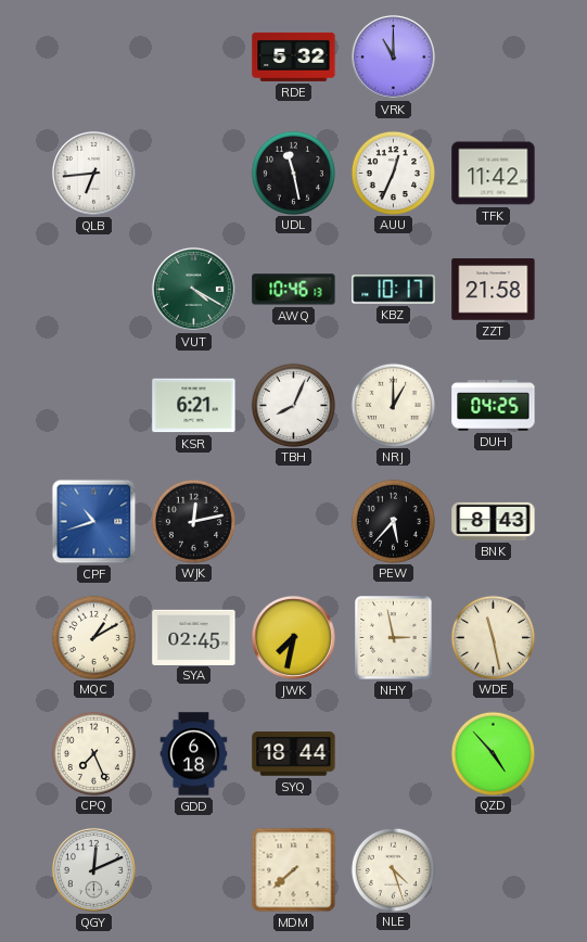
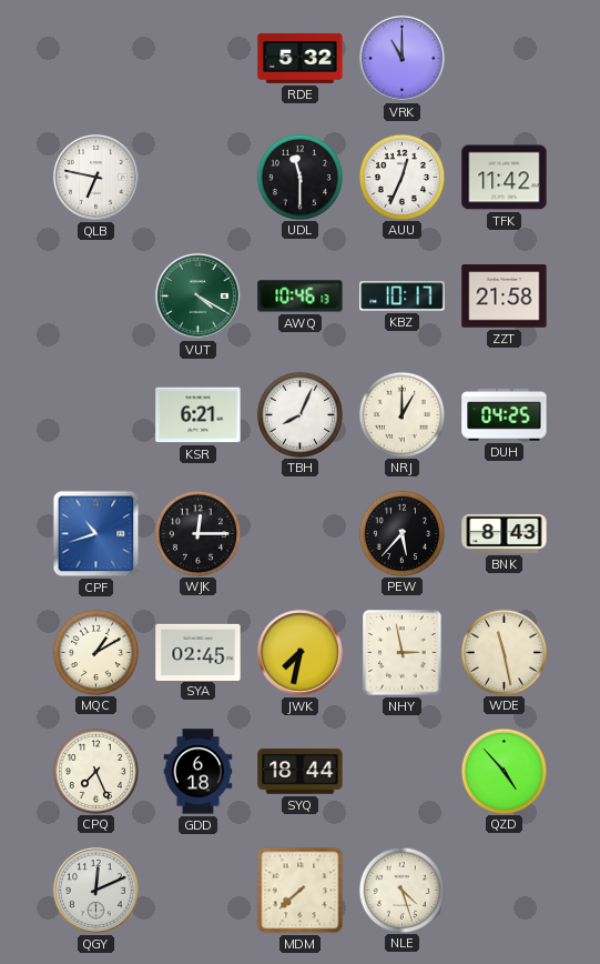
QLB: 6:44 -> 6:47 (95, 177)
UDL: 11:28 -> 11:30 (299, 177)
WJK: 12:13 -> 12:15 (197, 533)
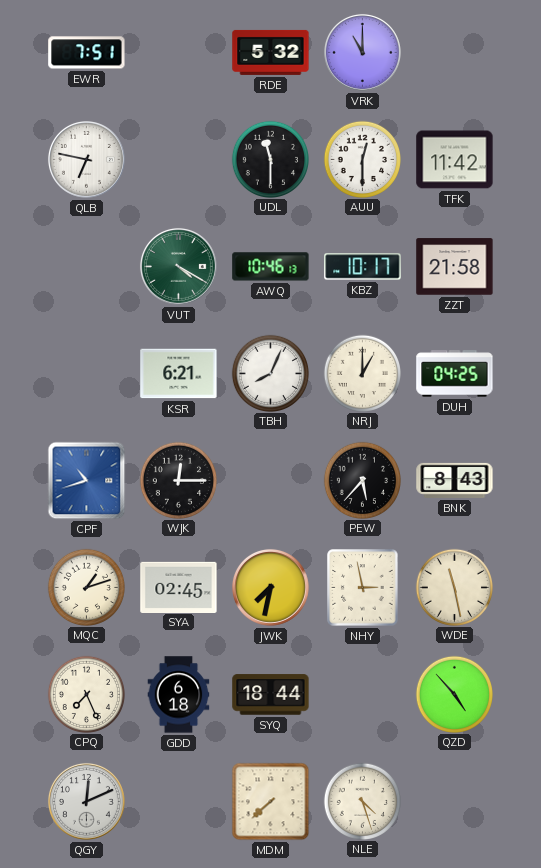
EWR: none -> 7:51 (87, 53)
AUU: 12:34 -> 12:30 (362, 159)
MQC: 1:10 -> 1:12 (86, 587)
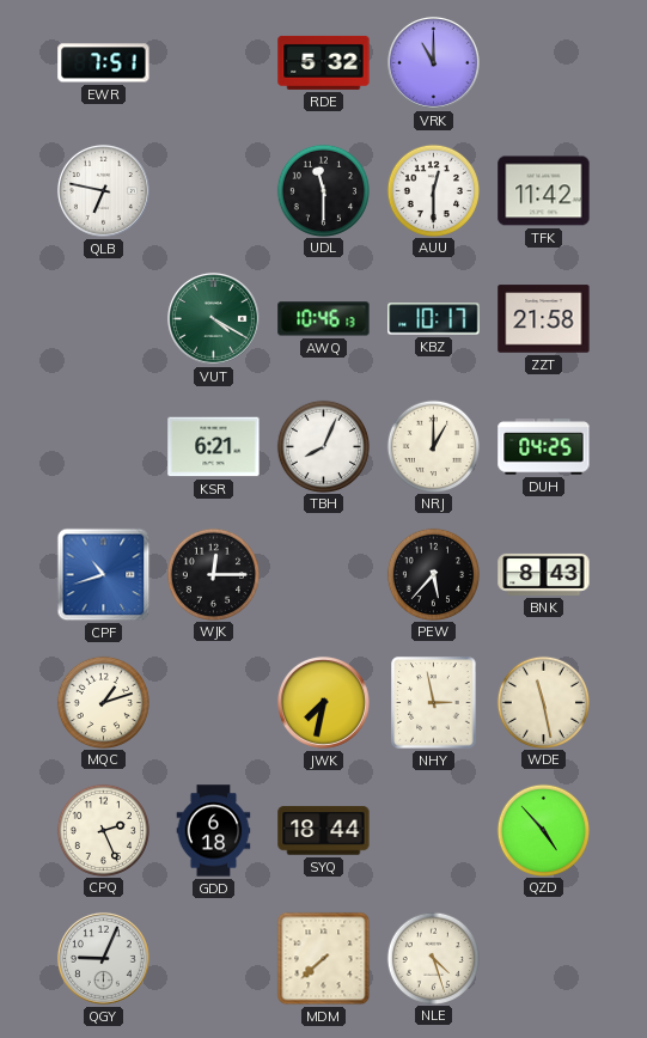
SYA: 02:45 -> none (179, 587)
CPQ: 7:26 -> 2:26 (103, 830)
QGY: 12:11 -> 9:04 (103, 958)
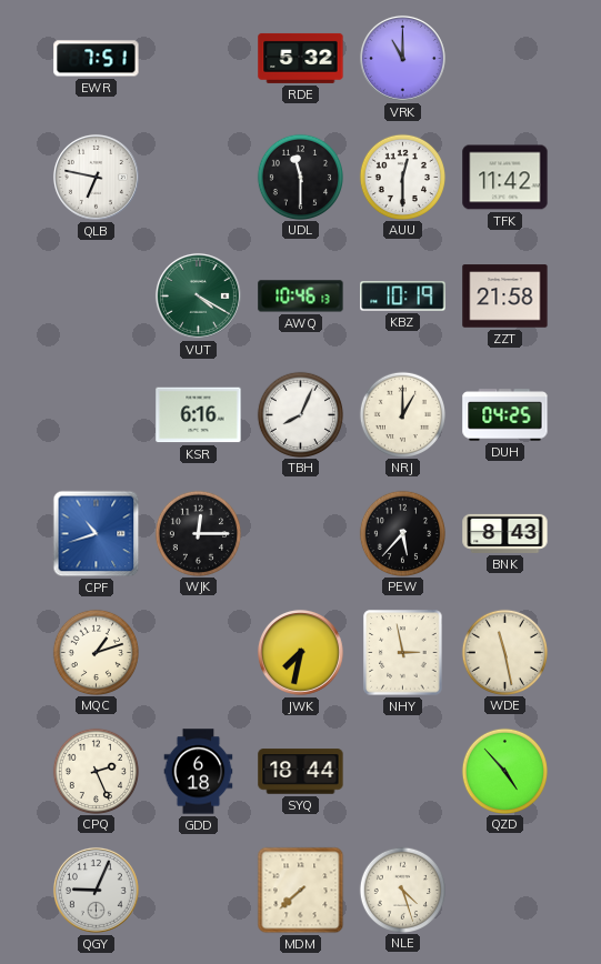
KBZ: 10:17 -> 10:19 (403, 297)
KSR: 6:21 -> 6:16 (199, 415)
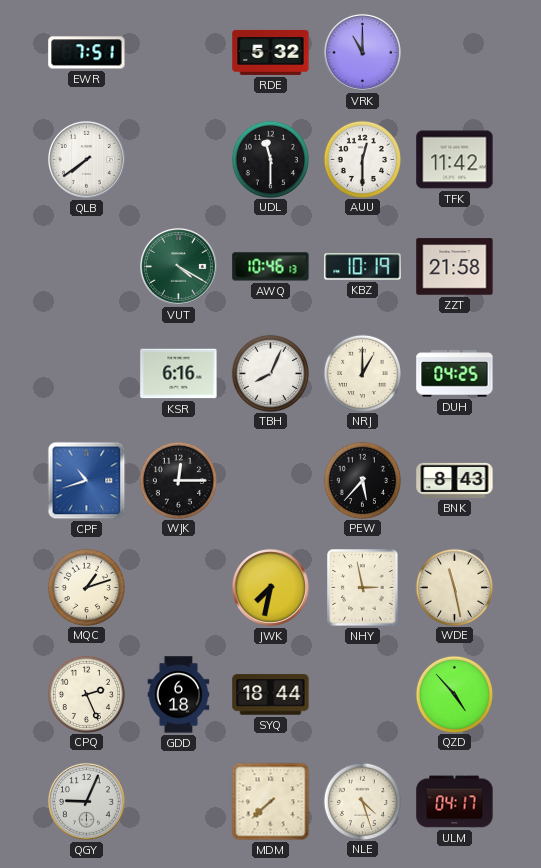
QLB: 6:47 -> 7:39 (86, 159)
ULM: none -> 04:17 (455, 802)
